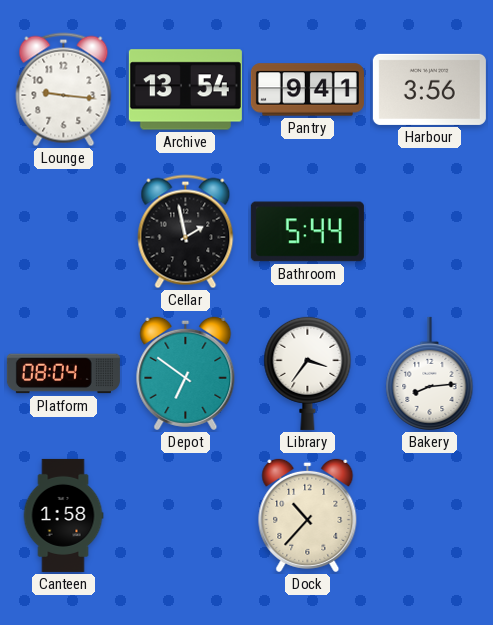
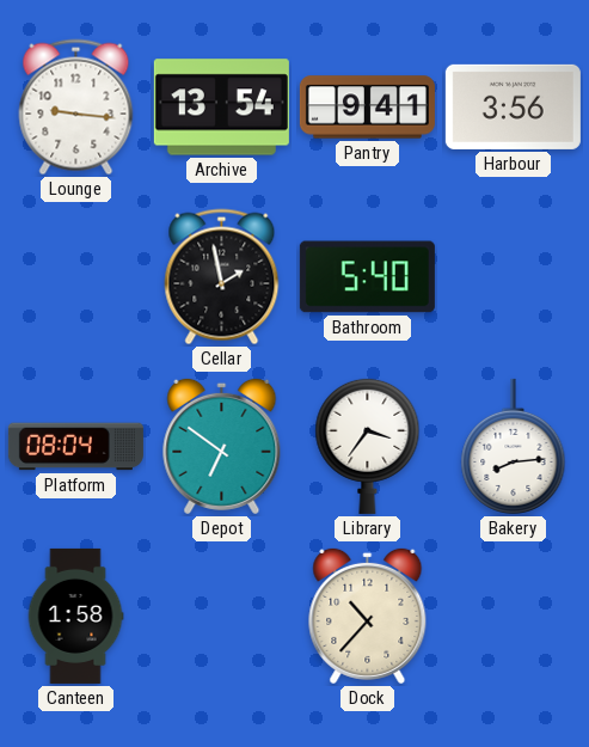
Bathroom: 5:44 -> 5:40 (367, 277)
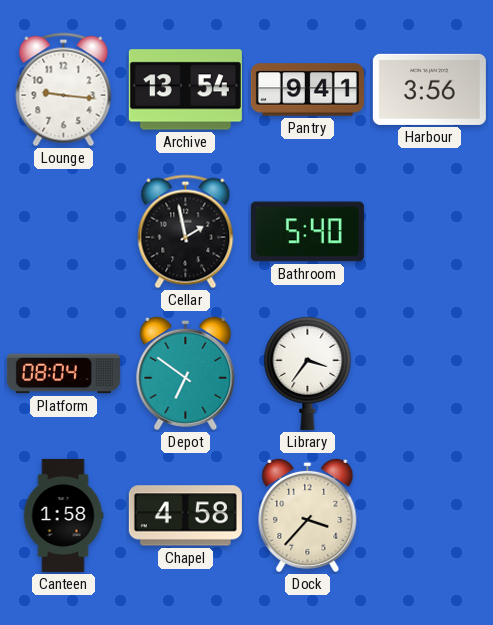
Bakery: 8:14 -> none (514, 446)
Chapel: none -> 4:58 (185, 516)
Dock: 10:37 -> 3:37 (308, 515)
